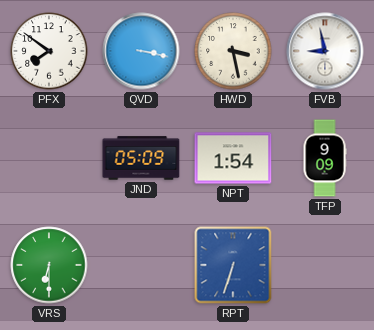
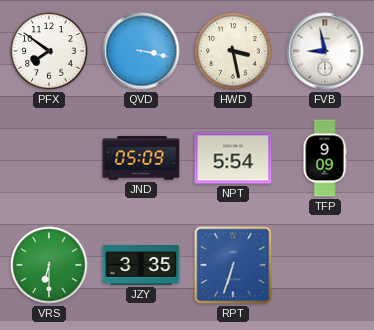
NPT: 1:54 -> 5:54 (233, 158)
JZY: none -> 3:35 (141, 265)
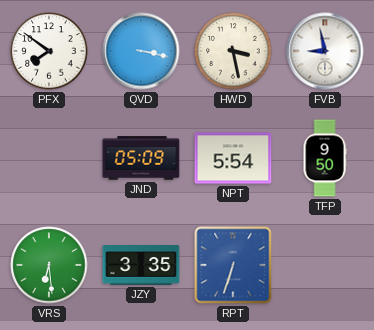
TFP: 9:09 -> 9:50 (325, 158)
VRS: 6:30 -> 6:29 (49, 265)
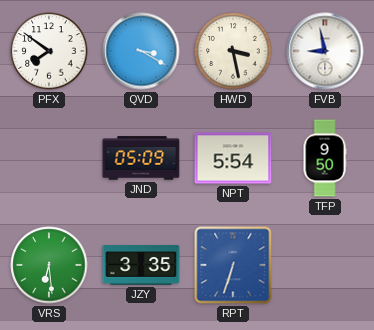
QVD: 3:17 -> 3:20 (141, 51)
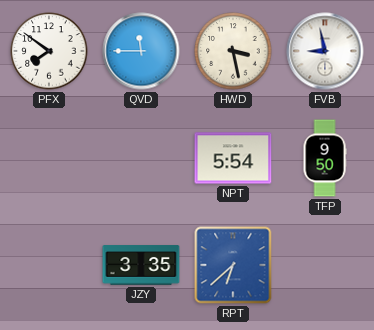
QVD: 3:20 -> 11:45 (141, 51)
JND: 05:09 -> none (141, 158)
VRS: 6:29 -> none (49, 265)
RPT: 6:33 -> 6:38 (233, 265)
